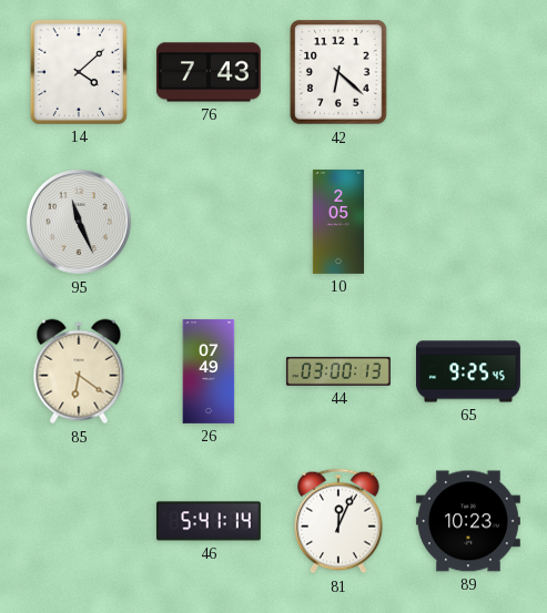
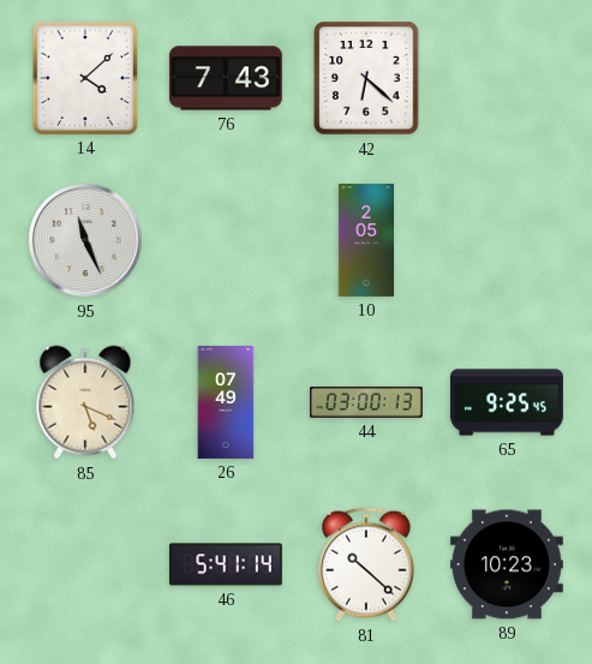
85: 6:21 -> 5:19 (85, 402)
81: 12:04 -> 10:22 (366, 564)
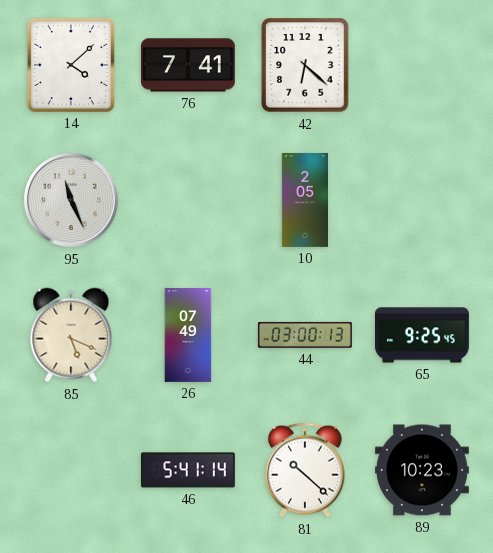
76: 7:43 -> 7:41 (188, 65)
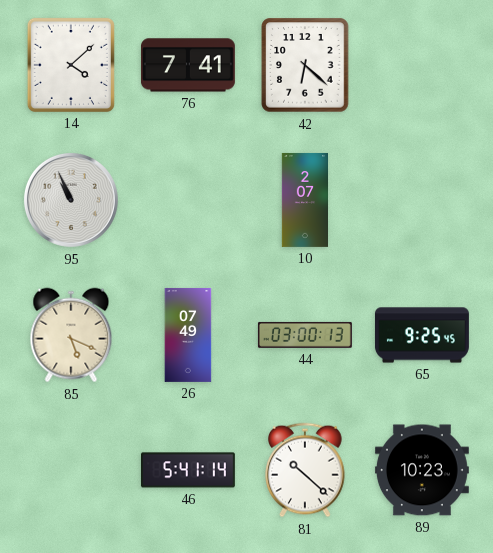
95: 11:26 -> 10:56 (71, 200)
10: 2:05 -> 2:07 (304, 200)
